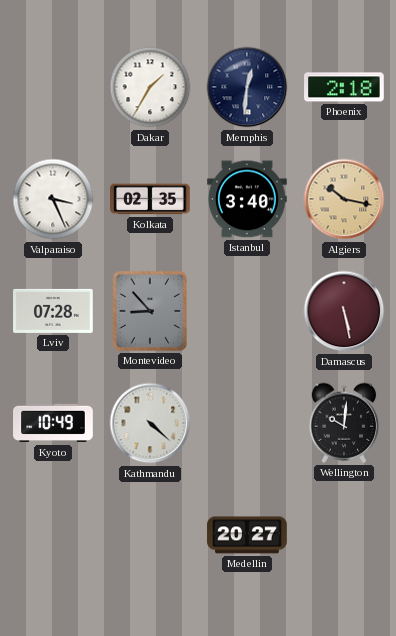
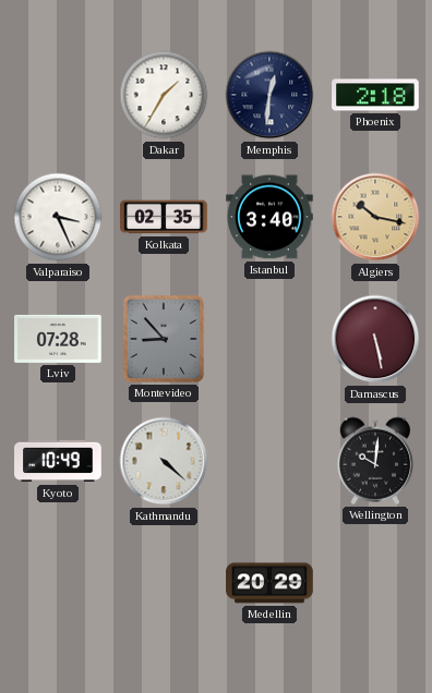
Medellin: 20:27 -> 20:29 (269, 583)
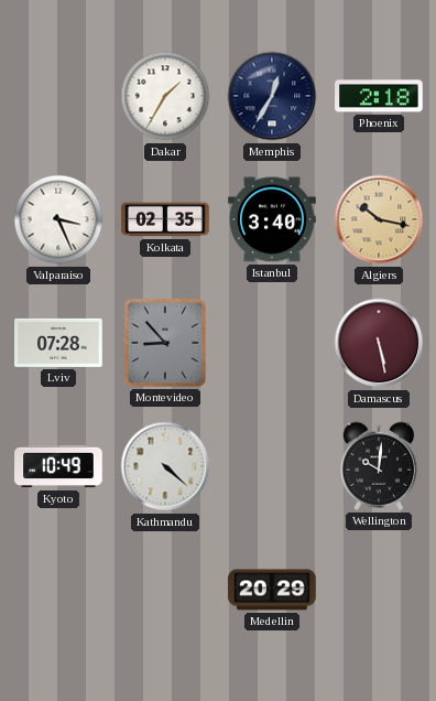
Memphis: 12:31 -> 12:35 (272, 96)
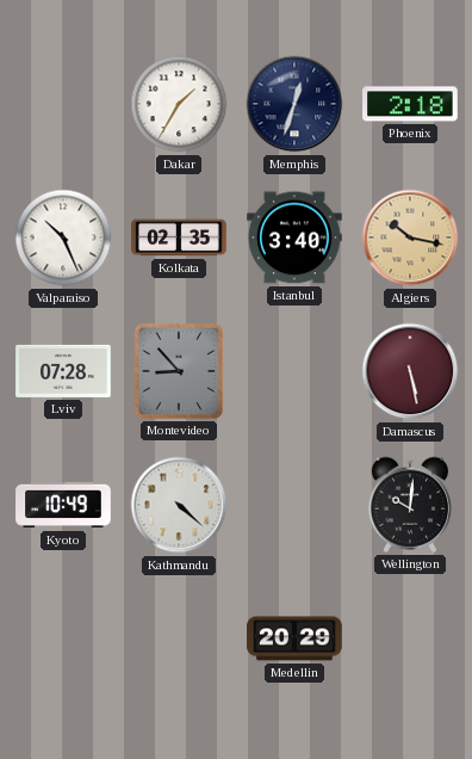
Memphis: 12:35 -> 12:33 (294, 104)
Valparaiso: 3:26 -> 10:26 (63, 237)
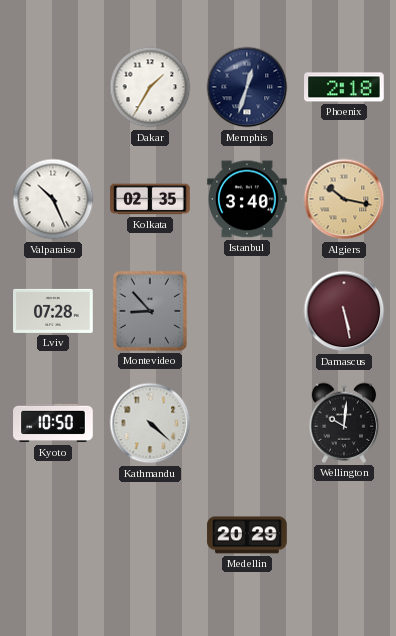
Kyoto: 10:49 -> 10:50 (53, 423)
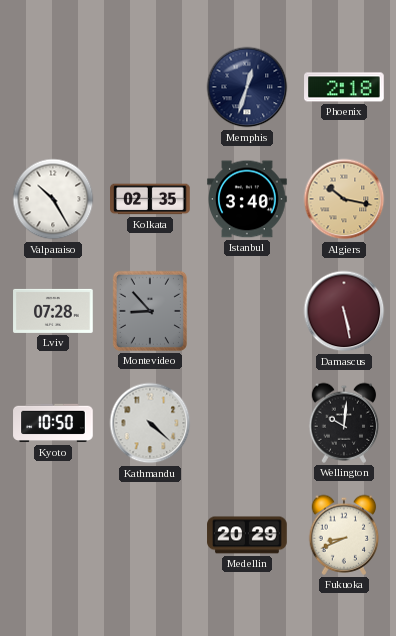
Dakar: 1:35 -> none (150, 87)
Valparaiso: 10:26 -> 10:25 (53, 199)
Fukuoka: none -> 8:41 (344, 535)
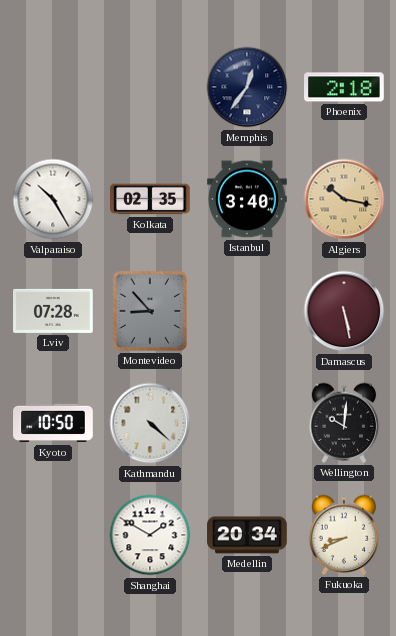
Memphis: 12:33 -> 12:36 (247, 87)
Shanghai: none -> 1:50 (150, 535)
Medellin: 20:29 -> 20:34 (247, 535)
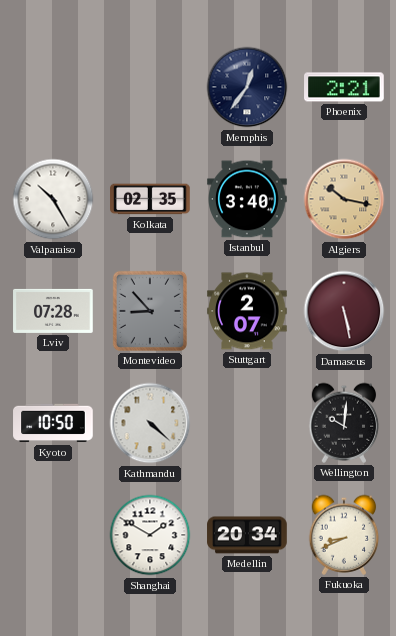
Phoenix: 2:18 -> 2:21 (344, 87)
Stuttgart: none -> 2:07 (247, 311)
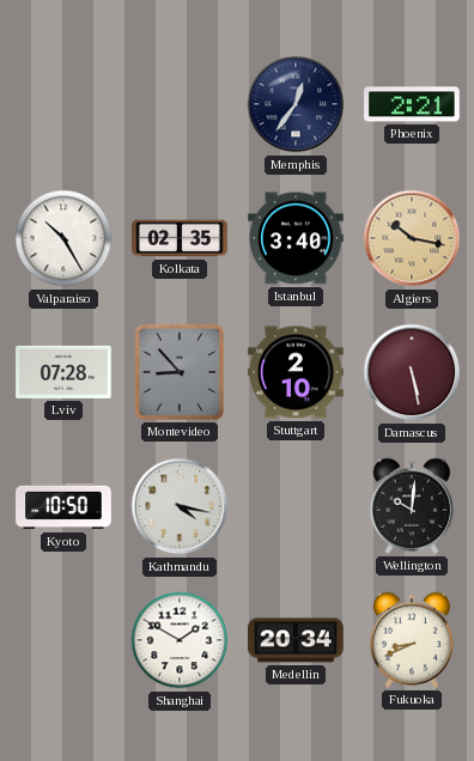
Stuttgart: 2:07 -> 2:10 (296, 372)
Kathmandu: 4:22 -> 4:17 (180, 506)
